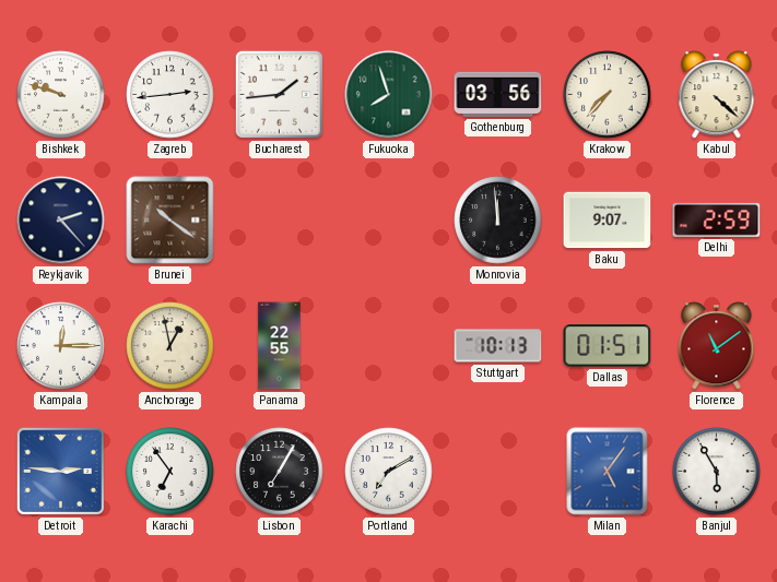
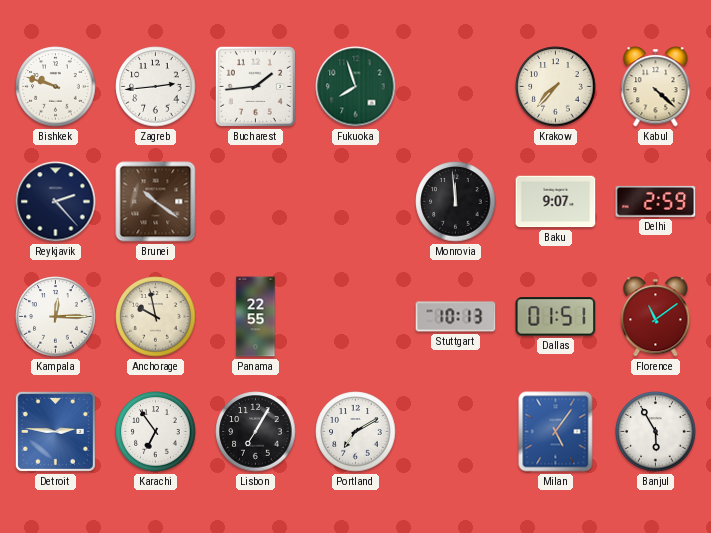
Gothenburg: 03:56 -> none (498, 94)
Anchorage: 12:58 -> 9:58 (156, 317)
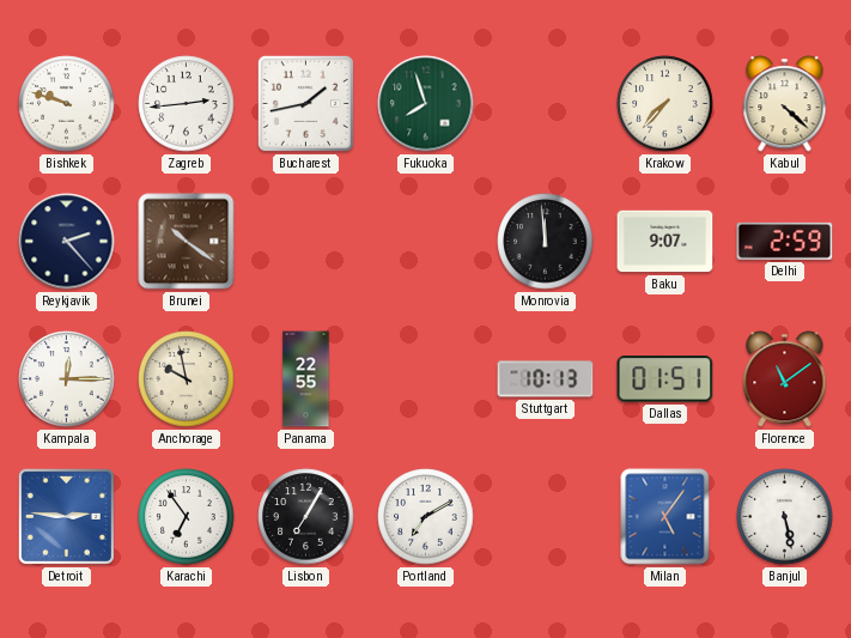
Bucharest: 1:44 -> 1:43 (305, 103)
Banjul: 5:55 -> 5:28 (785, 517)
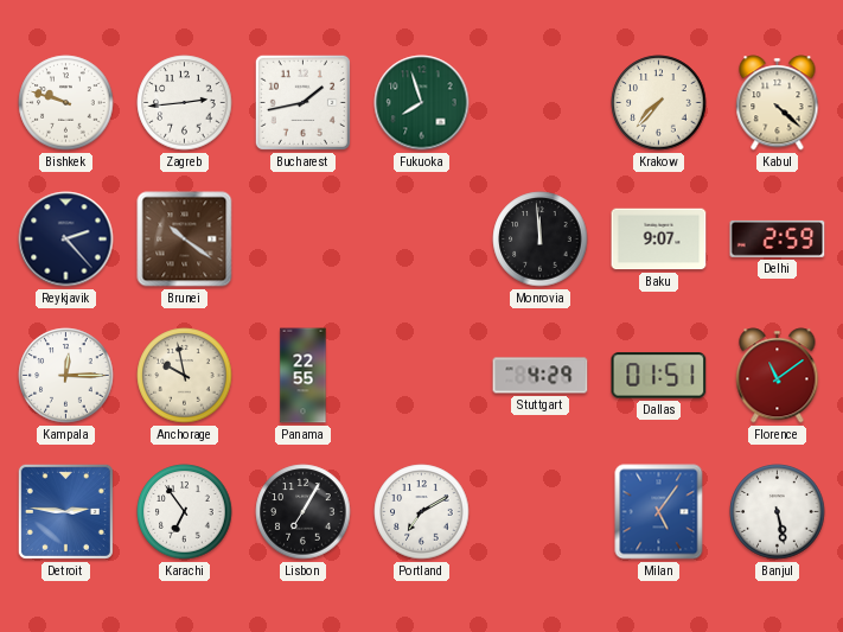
Stuttgart: 10:13 -> 4:29 (541, 376)
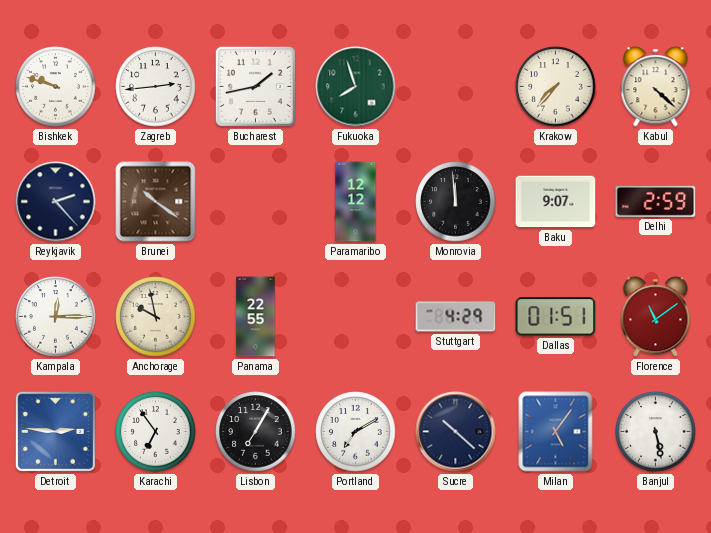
Paramaribo: none -> 12:12 (356, 202)
Sucre: none -> 10:22 (456, 432)
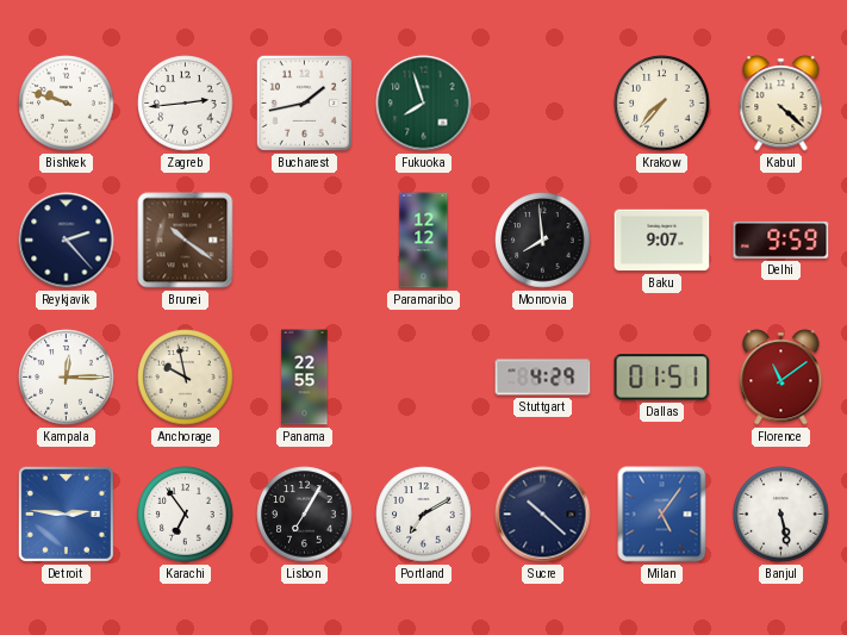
Monrovia: 11:59 -> 7:59 (543, 241)
Delhi: 2:59 -> 9:59 (781, 239)
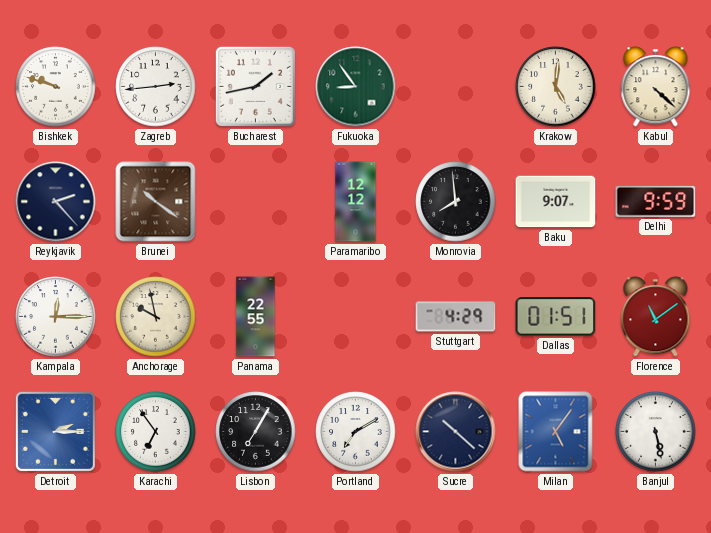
Fukuoka: 7:57 -> 8:54 (356, 87)
Krakow: 7:37 -> 5:01 (556, 87)
Detroit: 2:46 -> 2:15 (55, 431)
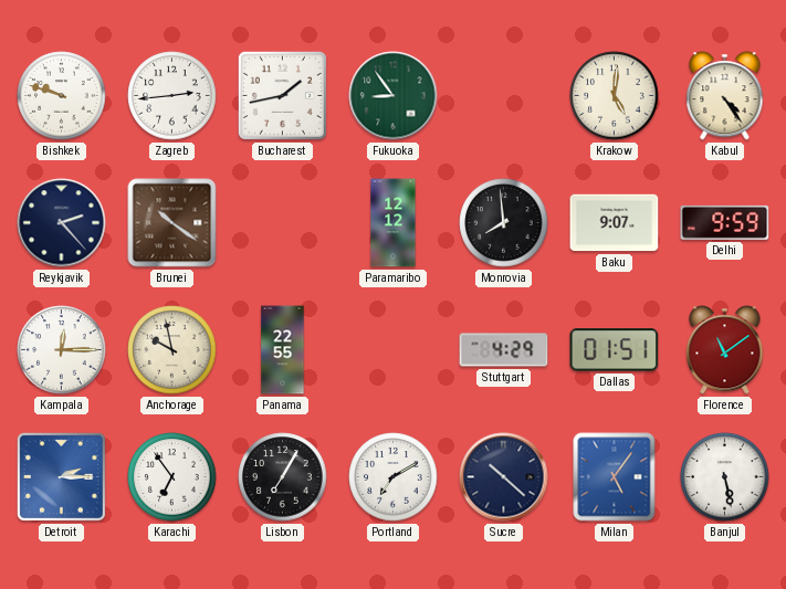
Kabul: 4:22 -> 4:24 (725, 96)
